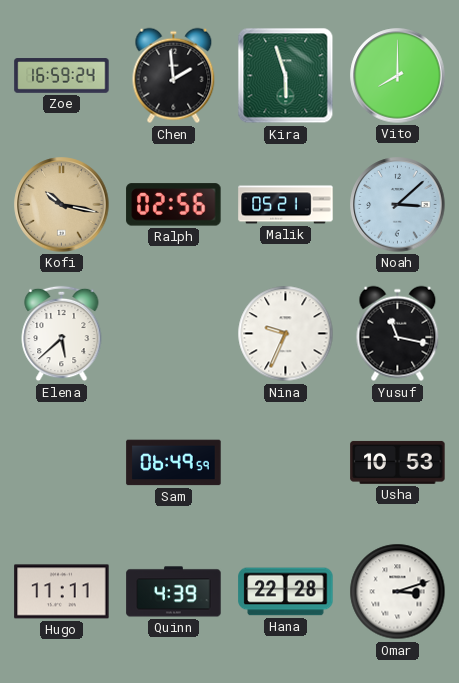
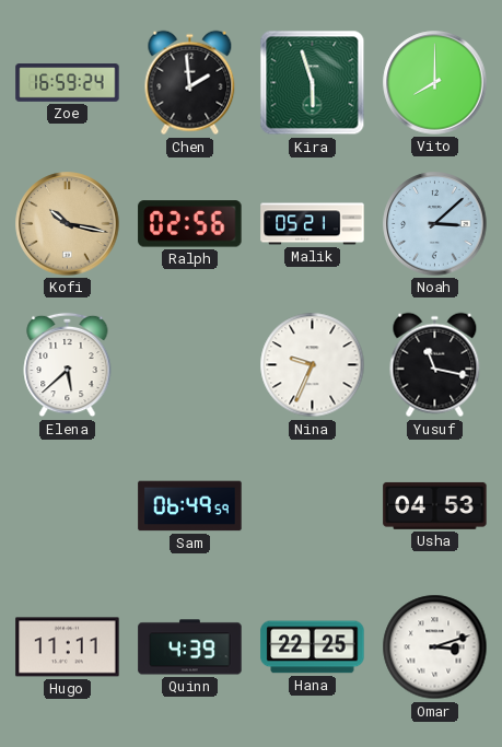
Usha: 10:53 -> 04:53 (435, 505)
Hana: 22:28 -> 22:25 (313, 647)
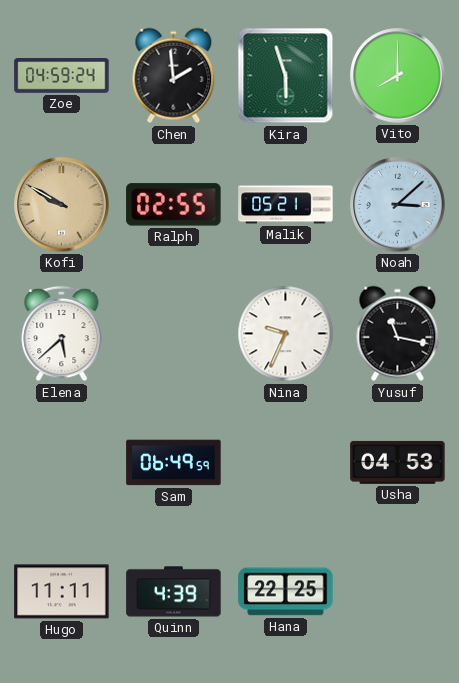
Zoe: 16:59 -> 04:59 (62, 76)
Kofi: 10:17 -> 9:50 (62, 205)
Ralph: 02:56 -> 02:55 (174, 205)
Omar: 3:12 -> none (435, 647)
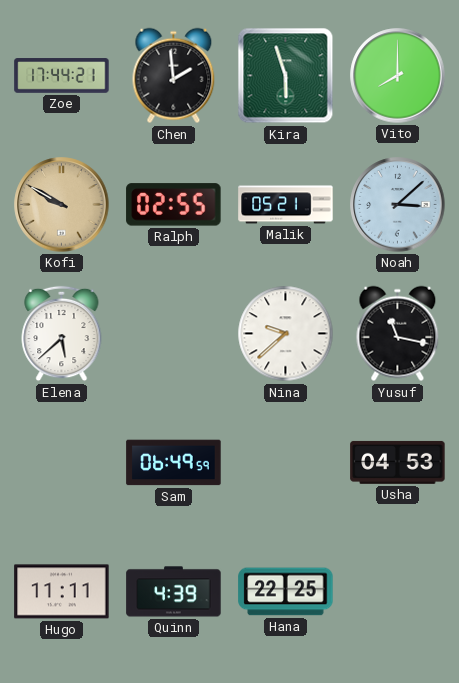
Zoe: 04:59 -> 17:44 (62, 76)
Nina: 9:34 -> 9:38 (286, 334)
